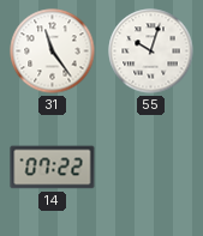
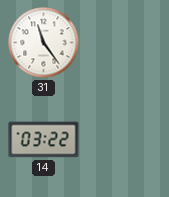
55: 10:03 -> none (151, 52)
14: 07:22 -> 03:22 (44, 140)
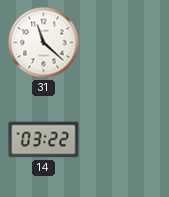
31: 11:24 -> 11:22 (44, 43)
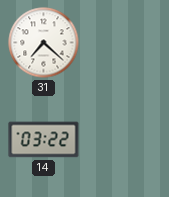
31: 11:22 -> 7:22 (44, 43)
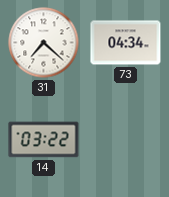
73: none -> 04:34 (126, 43)
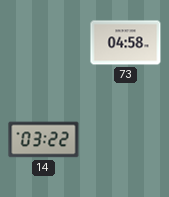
31: 7:22 -> none (44, 43)
73: 04:34 -> 04:58 (126, 43)
